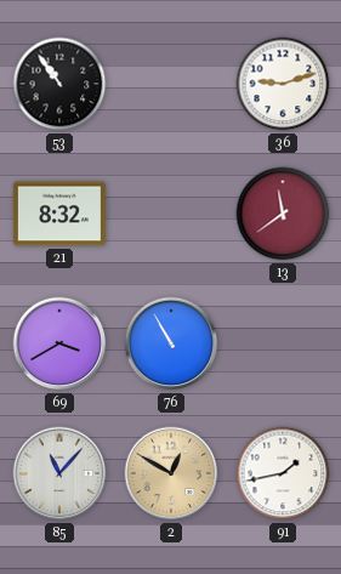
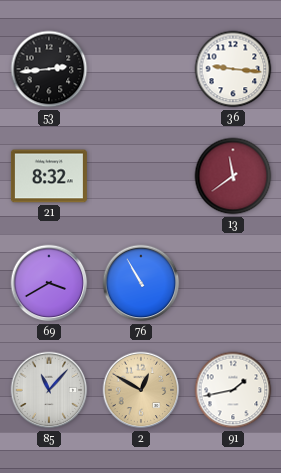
53: 10:54 -> 2:44 (49, 69)
36: 9:12 -> 9:16 (233, 69)
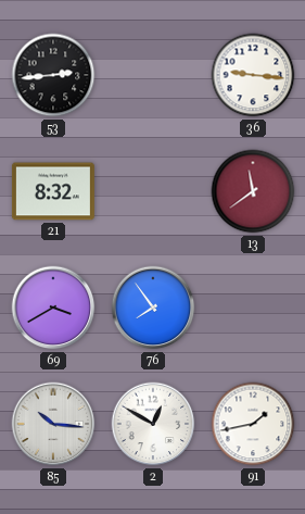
76: 10:55 -> 7:54 (153, 308)
85: 11:07 -> 10:16 (53, 424)
2 dial: champagne -> white (153, 424)
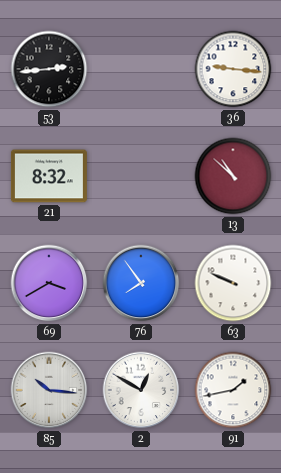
13: 11:39 -> 10:52 (233, 176)
63: none -> 9:49 (233, 283)
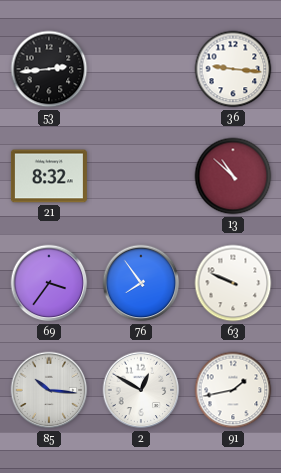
69: 3:40 -> 3:36 (49, 283)
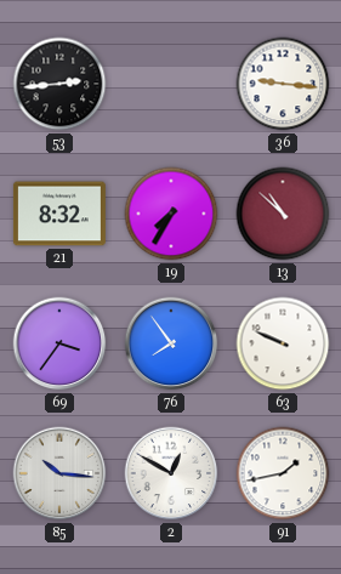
19: none -> 7:35 (171, 214)
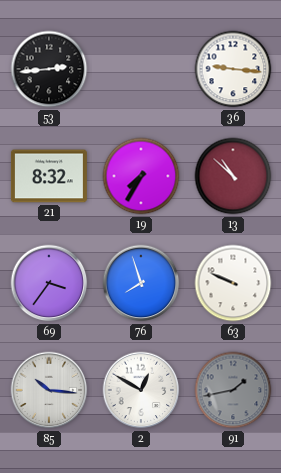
76: 7:54 -> 7:57 (141, 283)
91 dial: white -> grey (233, 390)
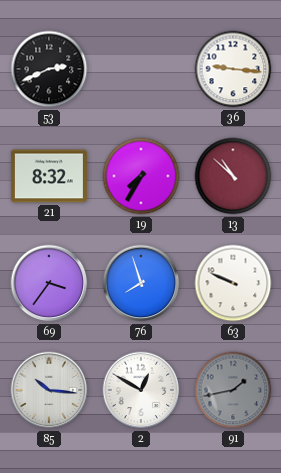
53: 2:44 -> 2:41 (49, 69)
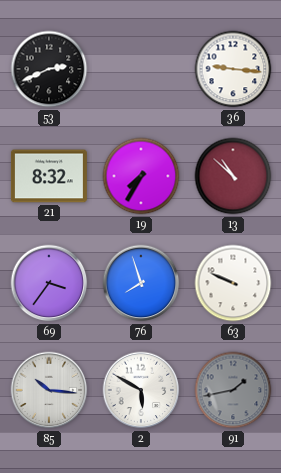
2: 12:50 -> 5:50 (141, 390)
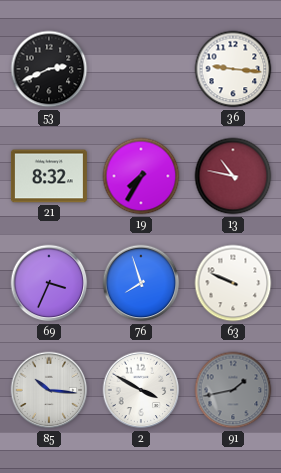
13: 10:52 -> 10:47 (233, 176)
69: 3:36 -> 3:34 (49, 283)
2: 5:50 -> 3:50 (141, 390)
